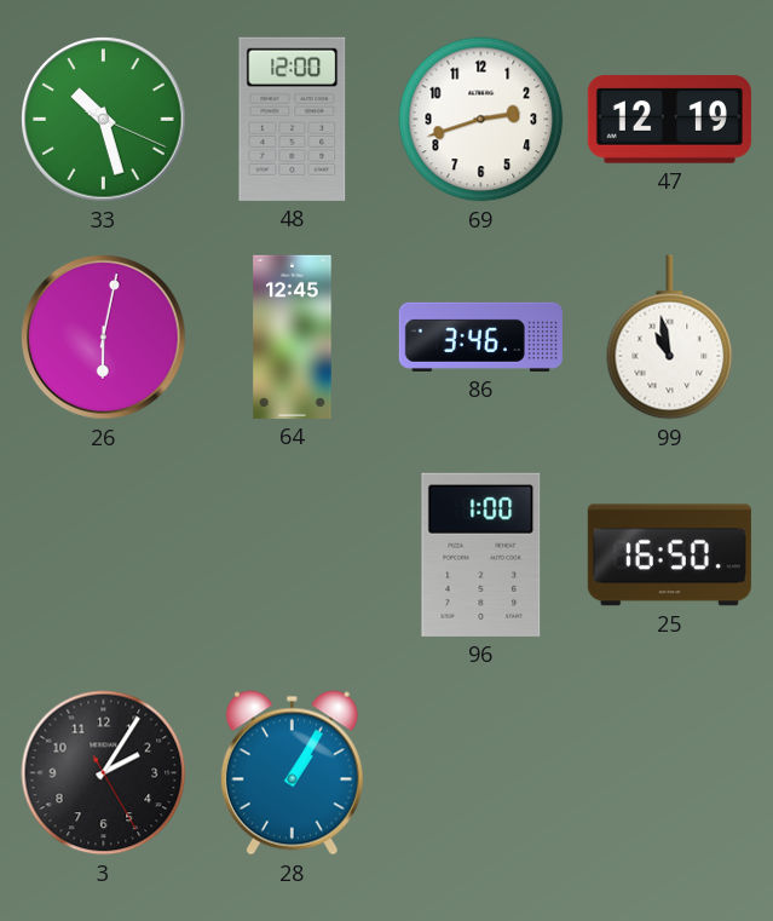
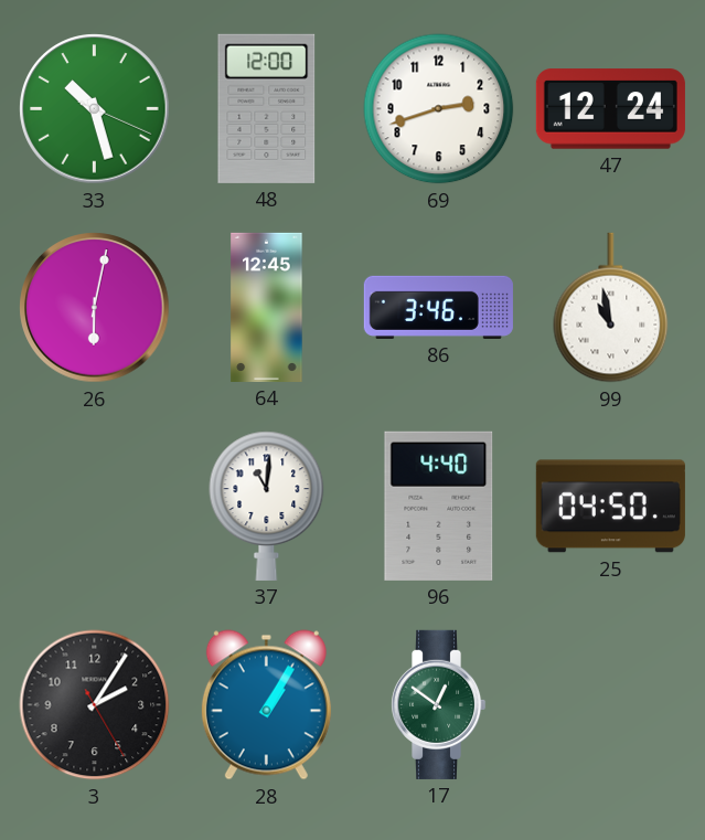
47: 12:19 -> 12:24 (610, 109)
37: none -> 11:01 (267, 506)
96: 1:00 -> 4:40 (439, 506)
25: 16:50 -> 04:50 (610, 507)
17: none -> 12:51 (438, 704)
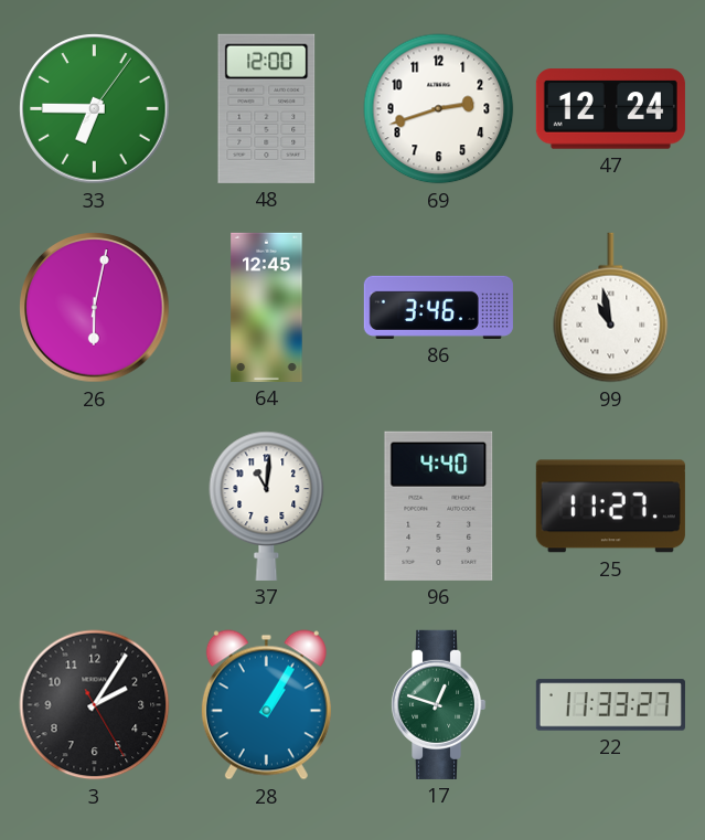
33: 10:27 -> 6:45 (95, 109)
25: 04:50 -> 11:27 (610, 507)
17: 12:51 -> 12:48 (438, 704)
22: none -> 11:33 (610, 705)
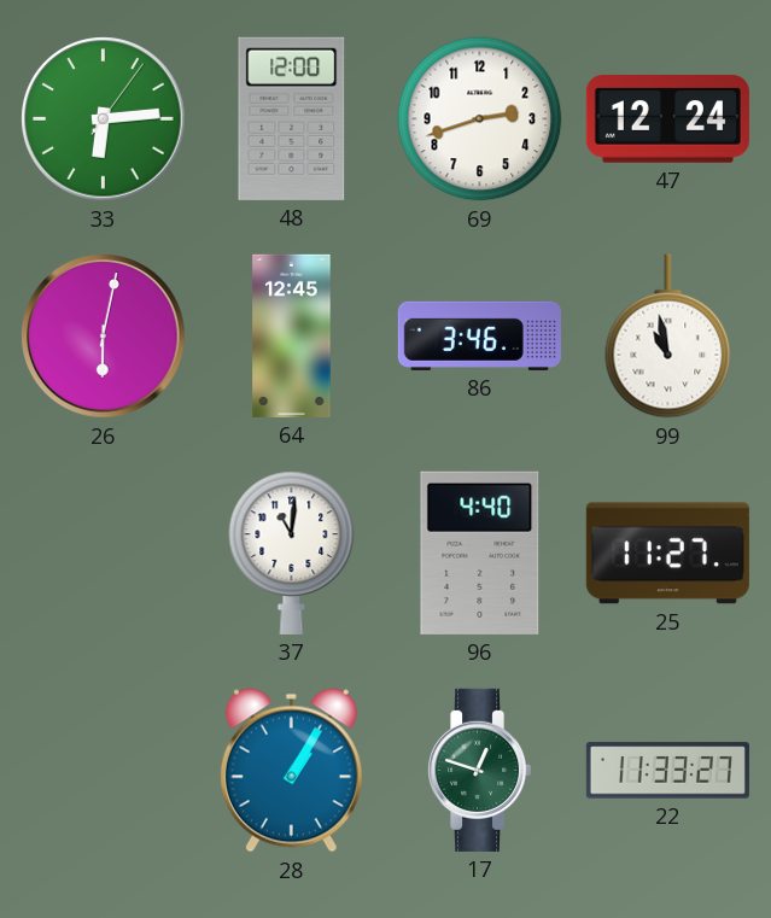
33: 6:45 -> 6:14 (104, 119)
3: 2:05 -> none (95, 705)
